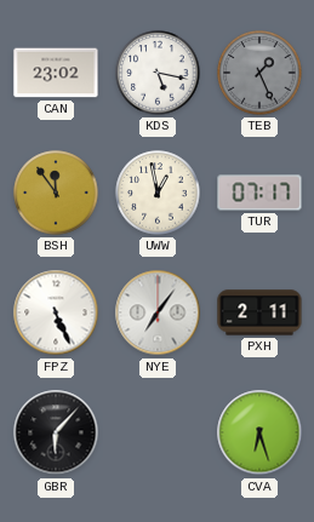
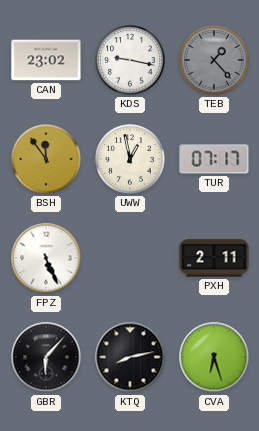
KDS: 5:17 -> 9:17 (130, 60)
TEB: 1:26 -> 1:23 (214, 60)
NYE: 7:06 -> none (158, 312)
KTQ: none -> 8:13 (130, 357)
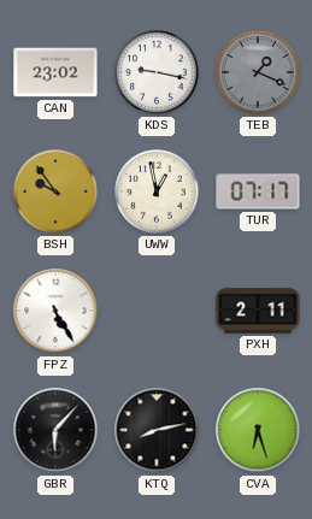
TEB: 1:23 -> 1:19 (258, 72)
BSH: 11:54 -> 9:54 (55, 191)
FPZ: 5:26 -> 5:25 (55, 311)
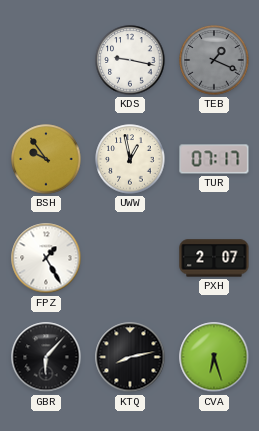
CAN: 23:02 -> none (55, 72)
FPZ: 5:25 -> 1:25 (46, 258)
PXH: 2:11 -> 2:07 (214, 258)
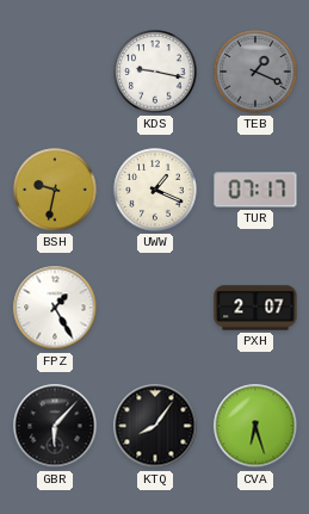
BSH: 9:54 -> 9:32 (55, 190)
UWW: 12:58 -> 1:19 (155, 190)
KTQ: 8:13 -> 8:06 (155, 426)
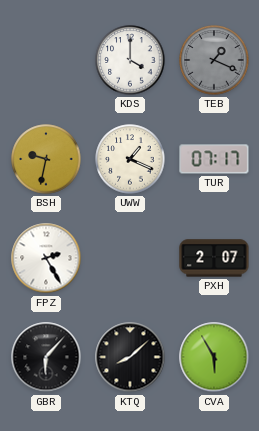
KDS: 9:17 -> 4:00 (130, 60)
FPZ: 1:25 -> 2:25 (46, 258)
KTQ: 8:06 -> 8:08 (130, 357)
CVA: 6:27 -> 5:55 (214, 357)
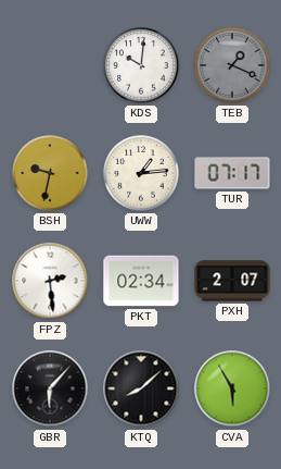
KDS: 4:00 -> 10:01 (141, 65)
UWW: 1:19 -> 1:14 (141, 173)
FPZ: 2:25 -> 2:29 (50, 281)
PKT: none -> 02:34 (141, 281)
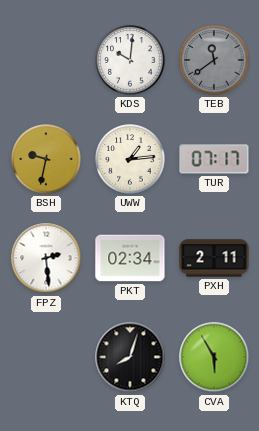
TEB: 1:19 -> 11:39 (214, 60)
PXH: 2:07 -> 2:11 (214, 258)
GBR: 6:07 -> none (50, 388)
KTQ: 8:08 -> 8:03 (130, 357)
